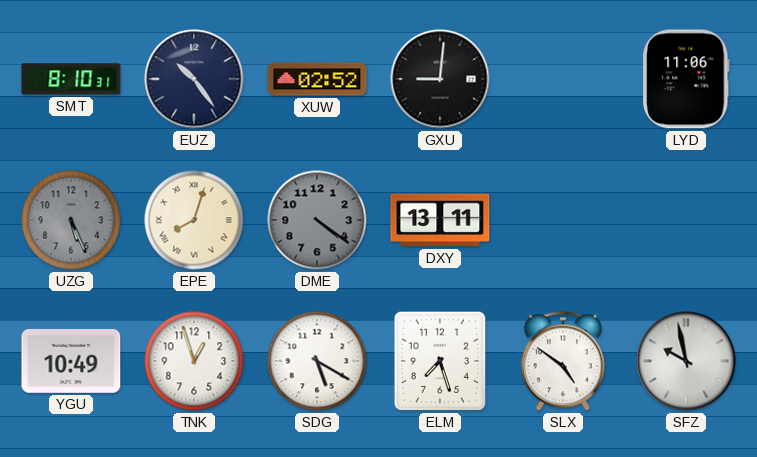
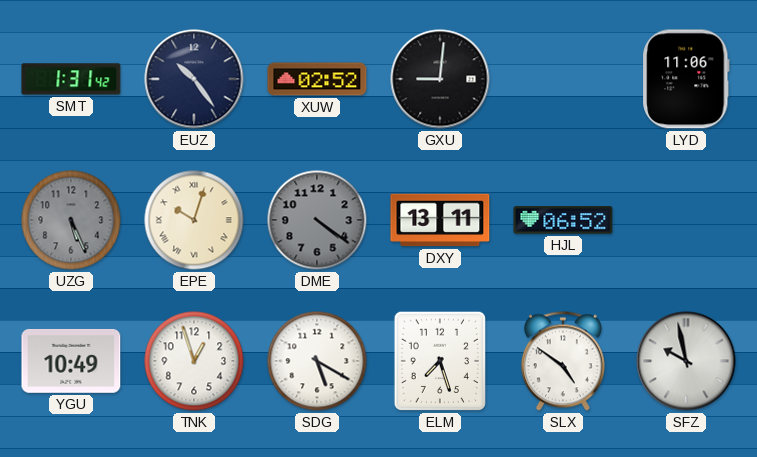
SMT: 8:10 -> 1:31 (71, 79)
EPE: 8:03 -> 10:03 (194, 220)
HJL: none -> 06:52 (563, 220)
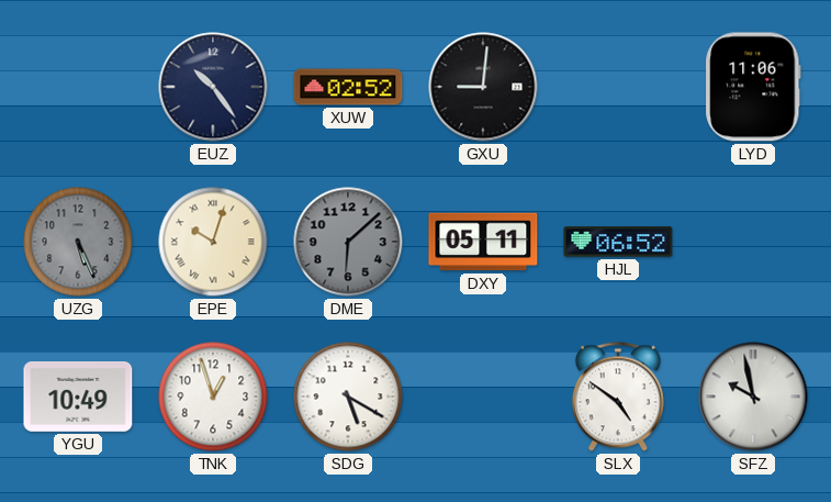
SMT: 1:31 -> none (71, 79)
DME: 4:21 -> 6:08 (348, 242)
DXY: 13:11 -> 05:11 (483, 242)
ELM: 7:27 -> none (440, 361)
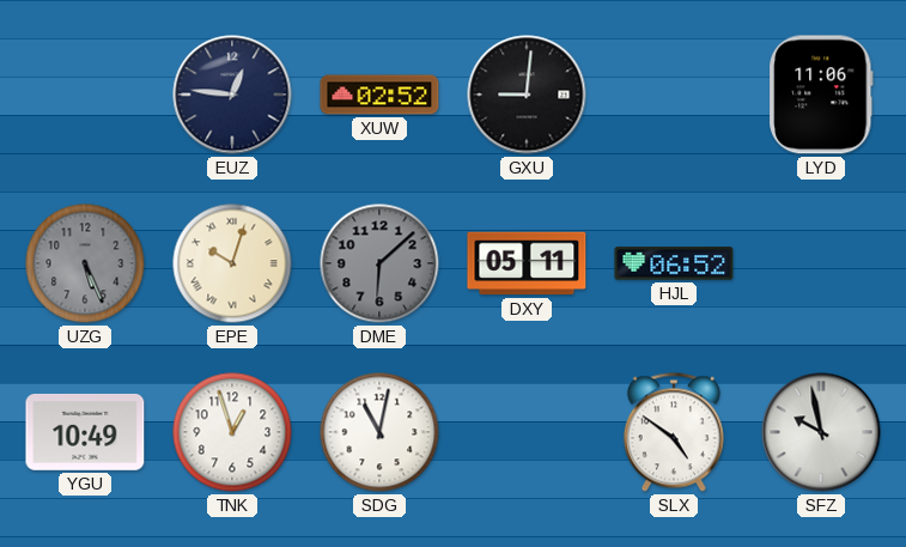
EUZ: 10:24 -> 12:46 (232, 95)
SDG: 5:20 -> 11:02 (379, 432)
